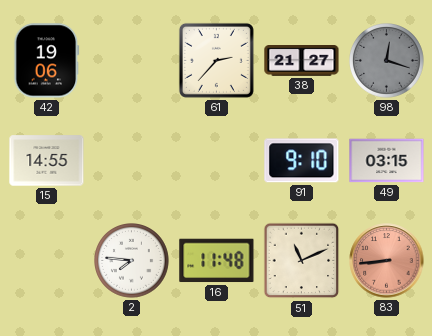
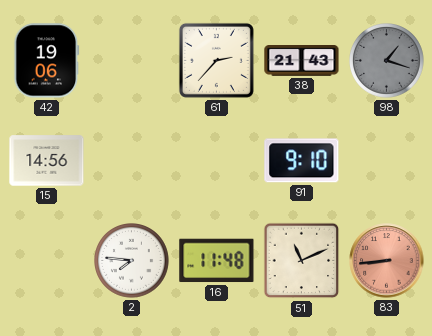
38: 21:27 -> 21:43 (302, 61)
98: 12:18 -> 1:18 (387, 61)
15: 14:55 -> 14:56 (47, 161)
49: 03:15 -> none (387, 161)
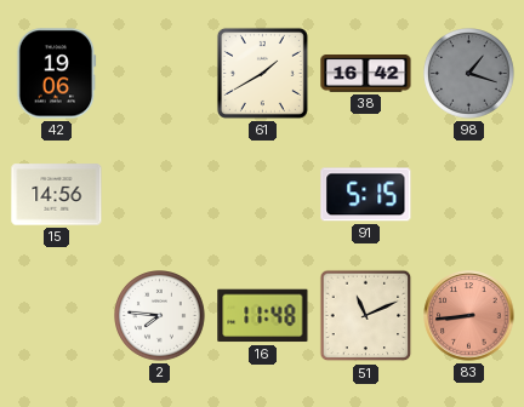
61: 2:37 -> 1:40 (262, 73)
38: 21:43 -> 16:42 (366, 74)
91: 9:10 -> 5:15 (366, 195)
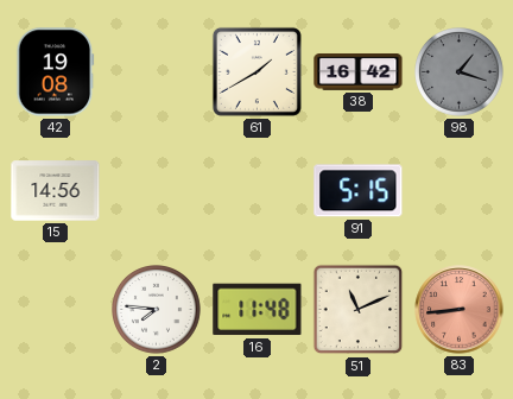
42: 19:06 -> 19:08 (56, 72)
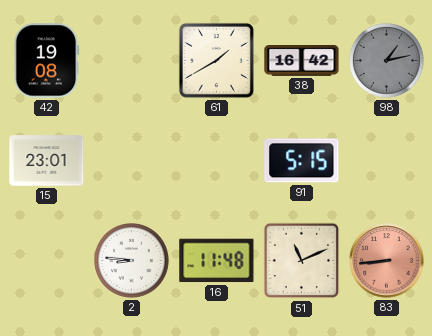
98: 1:18 -> 1:13 (387, 61)
15: 14:56 -> 23:01 (47, 161)
2: 7:46 -> 8:46 (132, 261)
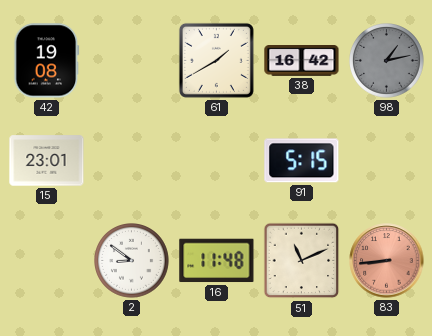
2: 8:46 -> 8:51 (132, 261)
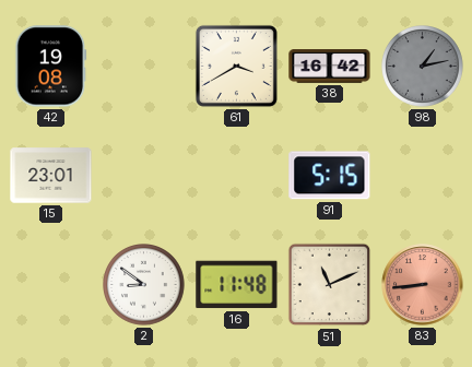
61: 1:40 -> 3:40 (236, 66)
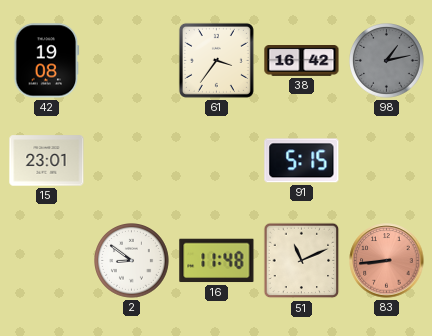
61: 3:40 -> 3:36 (216, 60)
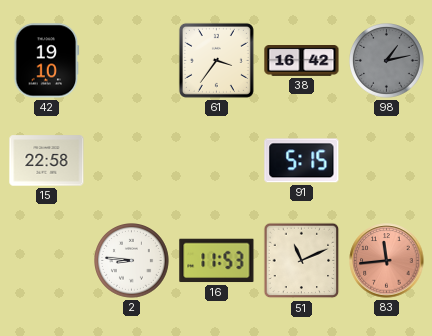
42: 19:08 -> 19:10 (47, 61)
15: 23:01 -> 22:58 (47, 161)
2: 8:51 -> 8:46 (132, 261)
16: 11:48 -> 11:53 (217, 261)
83: 8:44 -> 11:44 (387, 261)
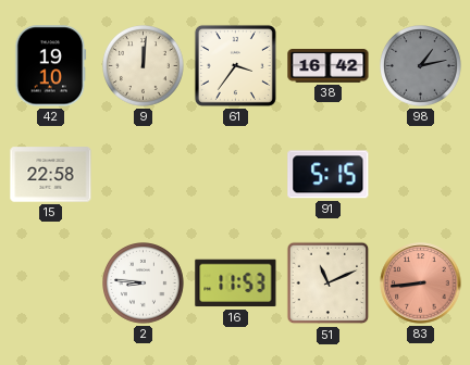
9: none -> 12:01 (144, 66)
83: 11:44 -> 8:44 (421, 284)
